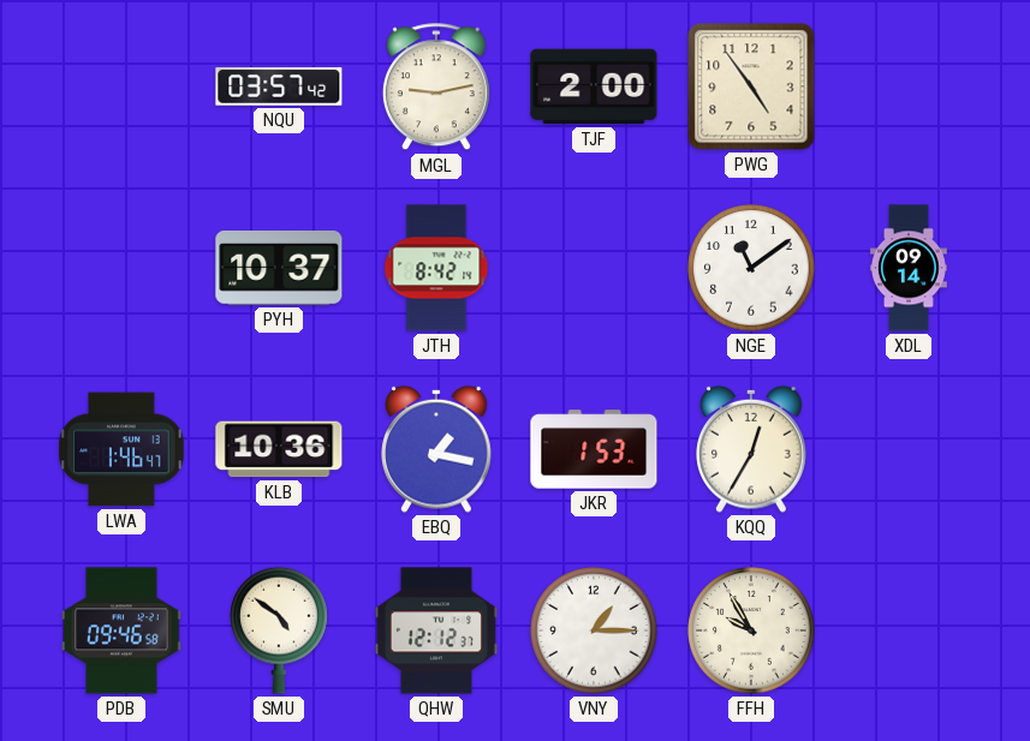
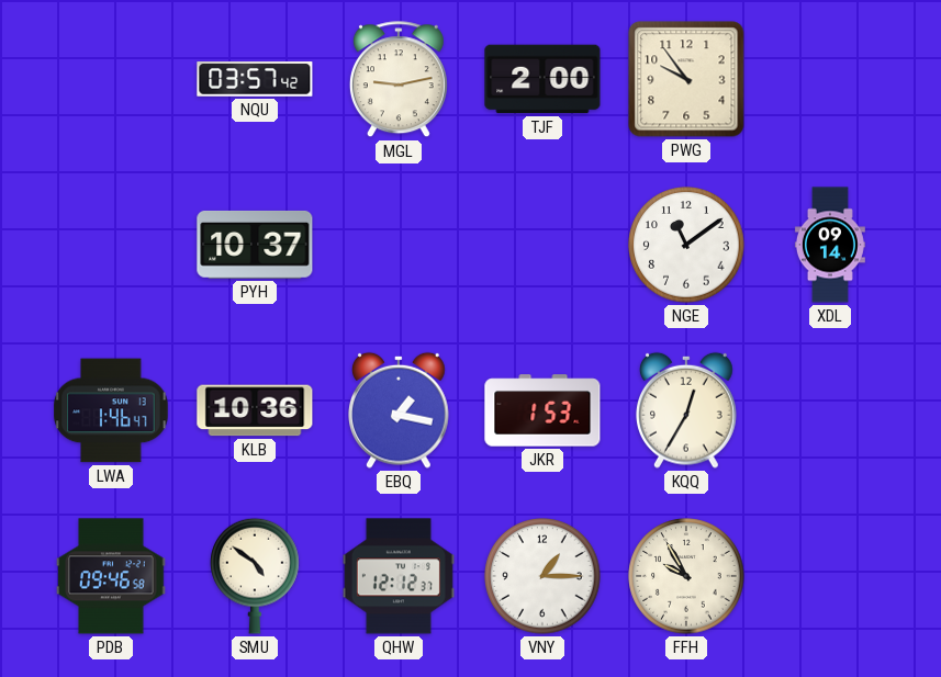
PWG: 4:54 -> 9:54 (686, 79)
JTH: 8:42 -> none (436, 268)
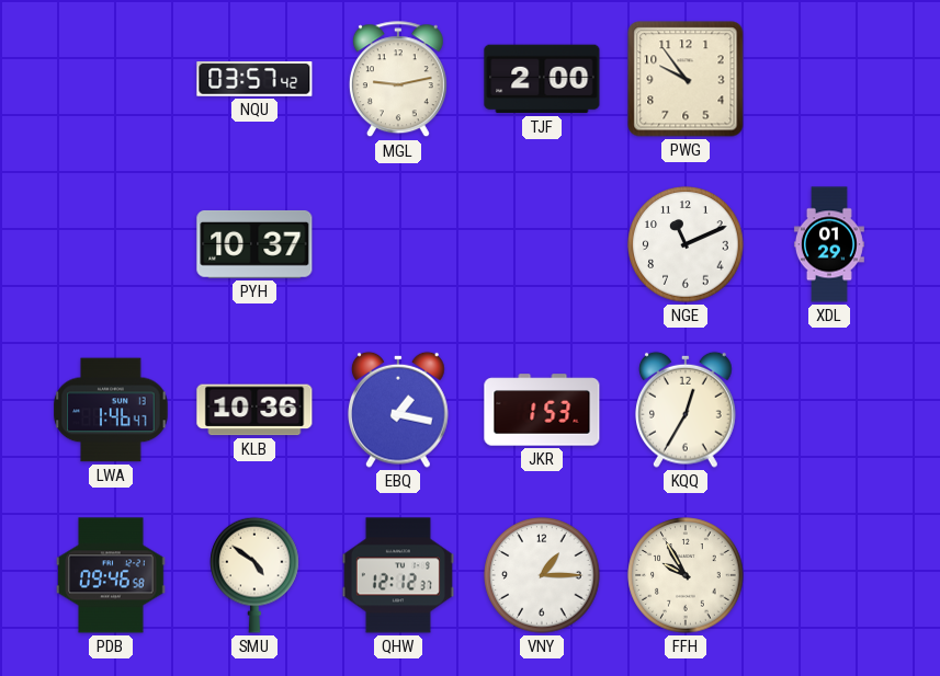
NGE: 11:09 -> 11:11 (686, 244)
XDL: 09:14 -> 01:29 (829, 244)
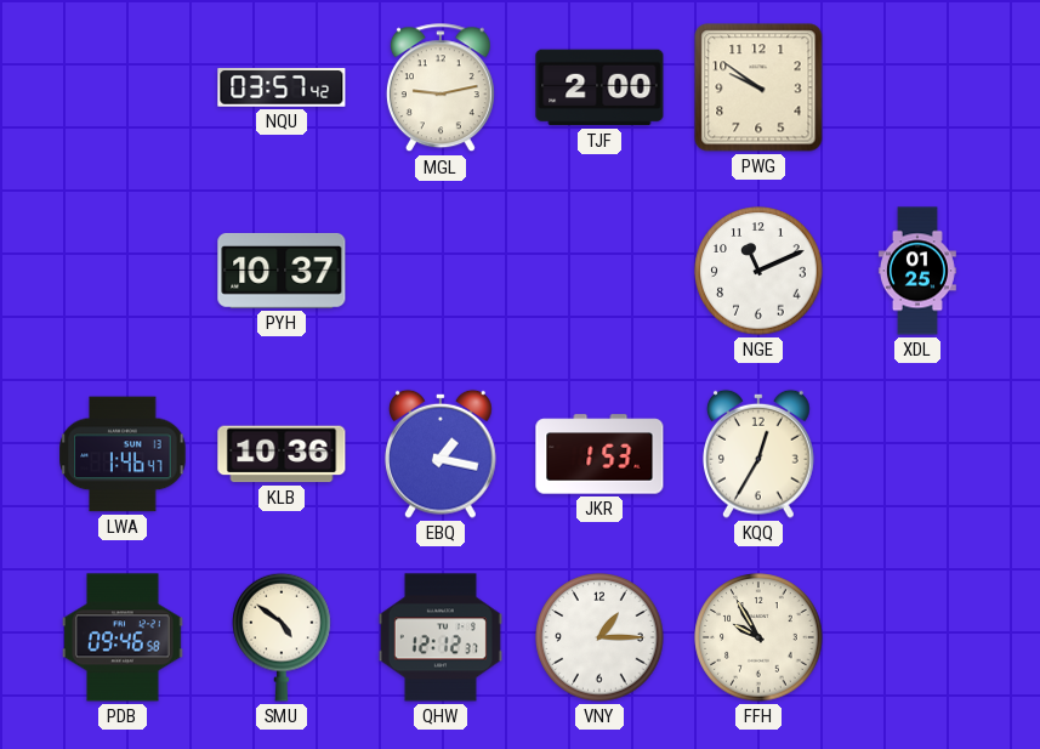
PWG: 9:54 -> 9:51 (758, 87)
XDL: 01:29 -> 01:25 (917, 271)
